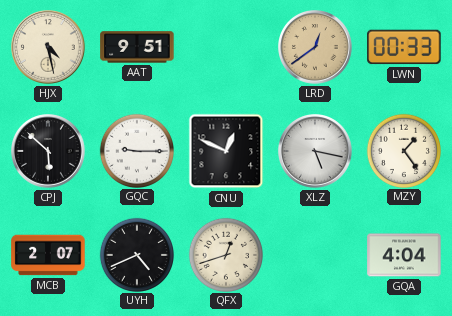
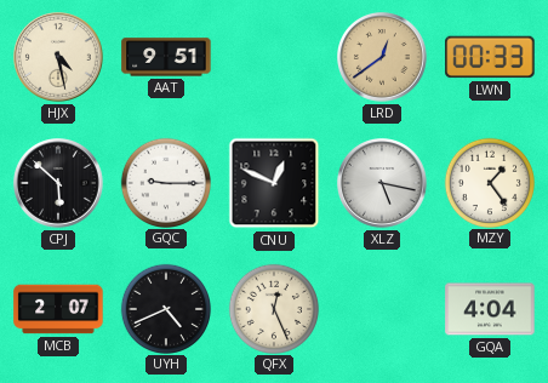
QFX: 12:42 -> 12:26 (273, 308)
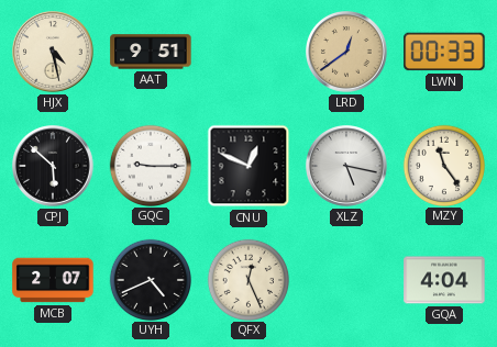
MZY: 1:24 -> 11:24 (443, 165)
